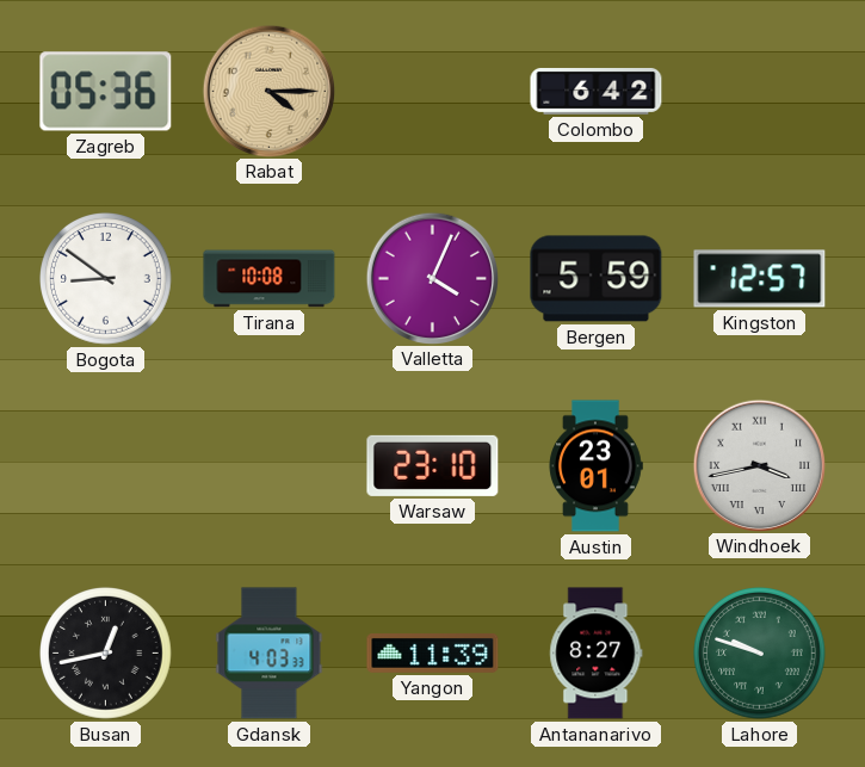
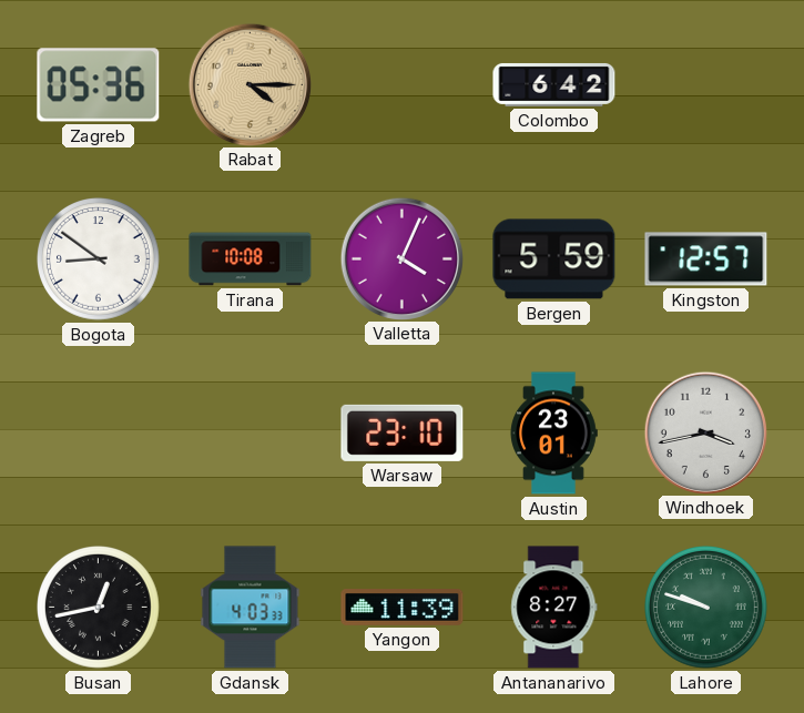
Windhoek numerals: Roman -> Arabic (705, 432)
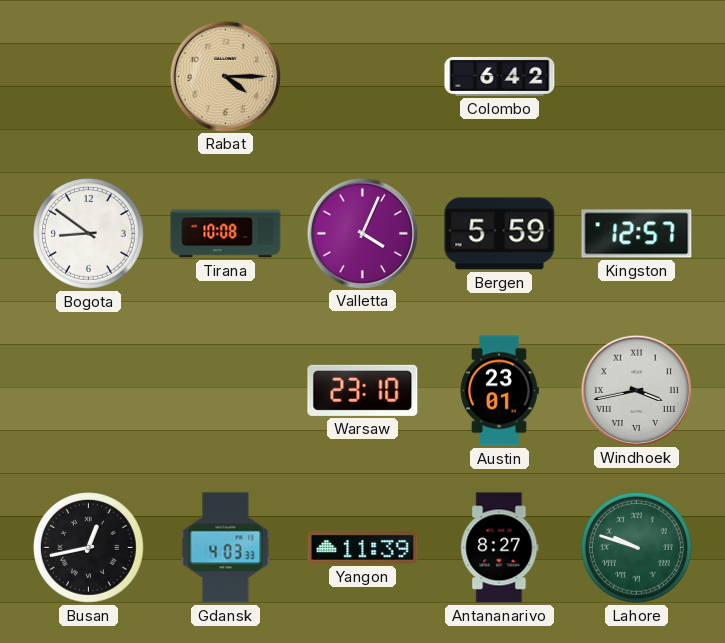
Zagreb: 05:36 -> none (99, 85)
Windhoek numerals: Arabic -> Roman (636, 390)
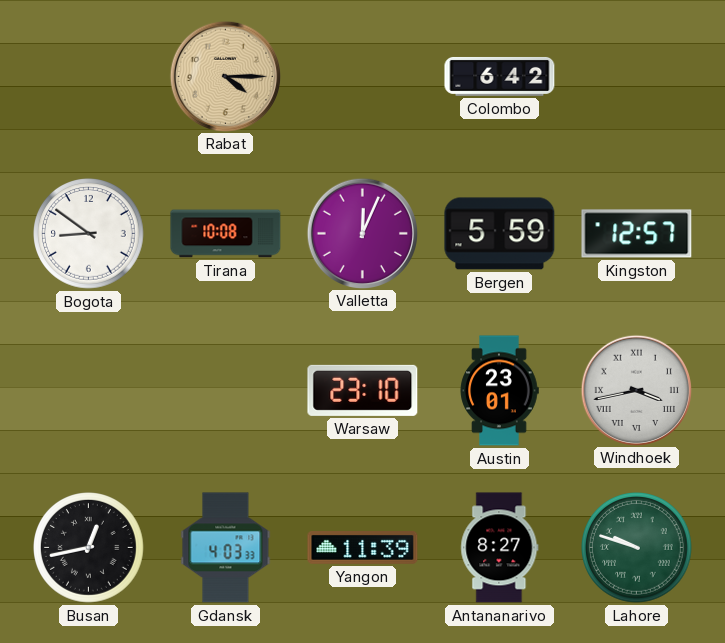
Valletta: 4:04 -> 12:04 (362, 233)
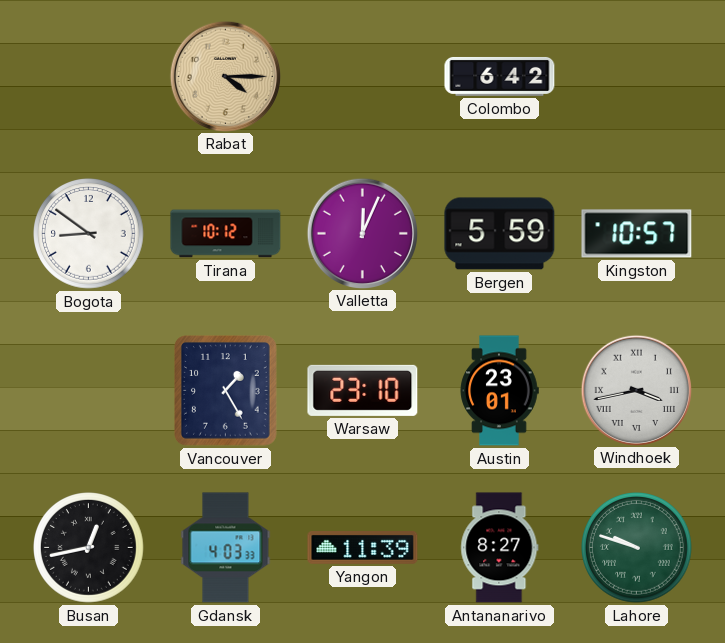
Tirana: 10:08 -> 10:12 (226, 234)
Kingston: 12:57 -> 10:57 (637, 234)
Vancouver: none -> 1:25 (226, 391)
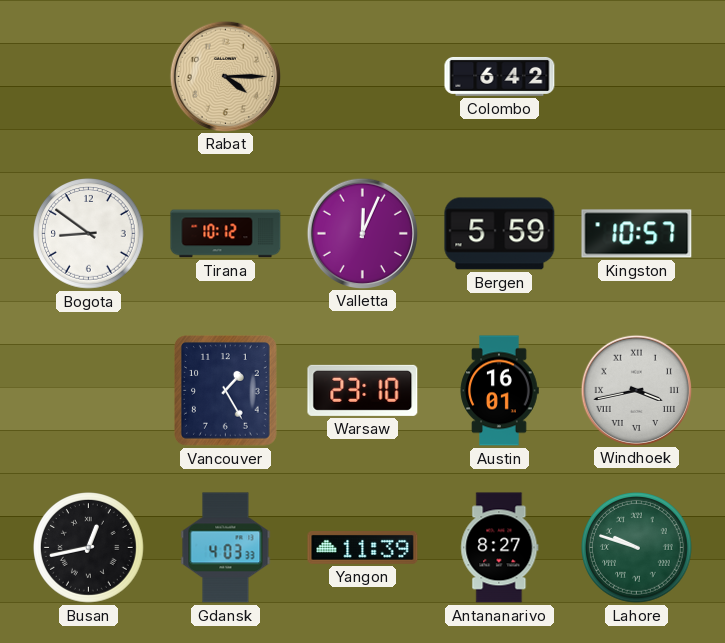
Austin: 23:01 -> 16:01 (499, 391)
